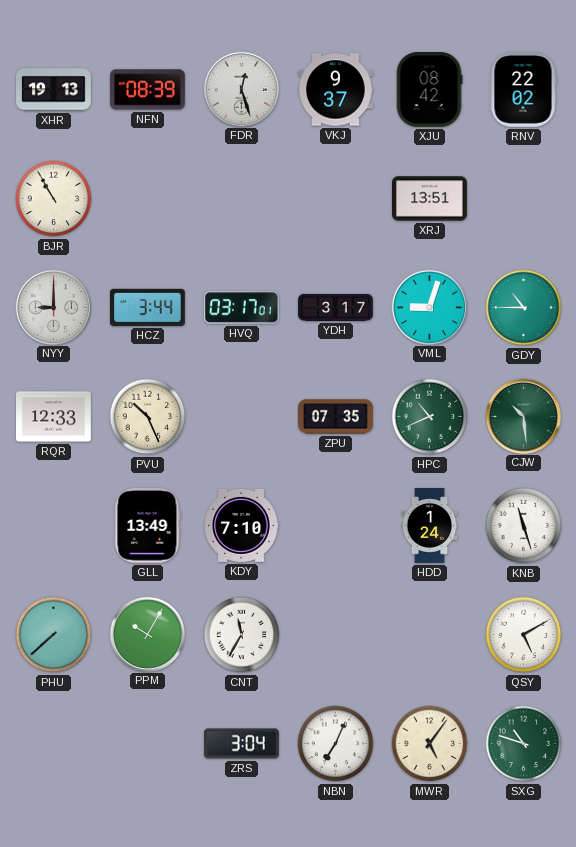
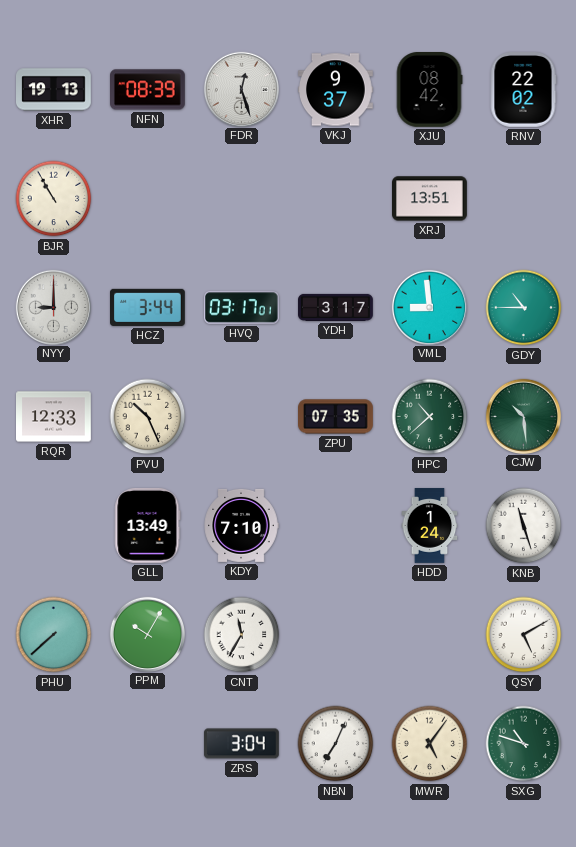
VML: 9:03 -> 8:59 (429, 307)
HPC: 10:41 -> 10:38 (430, 417)
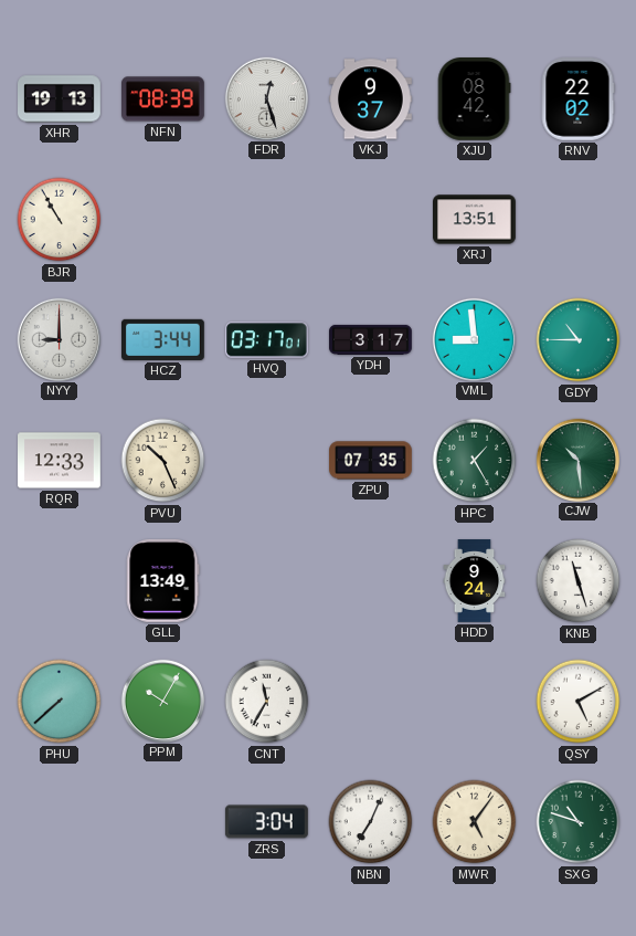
HPC: 10:38 -> 1:25 (475, 461)
KDY: 7:10 -> none (241, 525)
HDD: 1:24 -> 9:24 (475, 581)
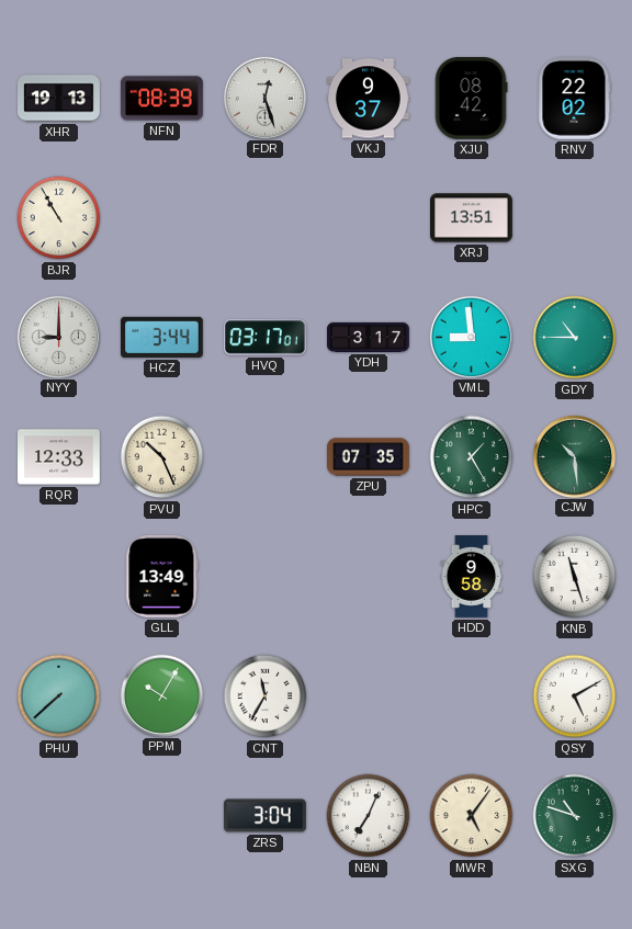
HDD: 9:24 -> 9:58 (472, 577)
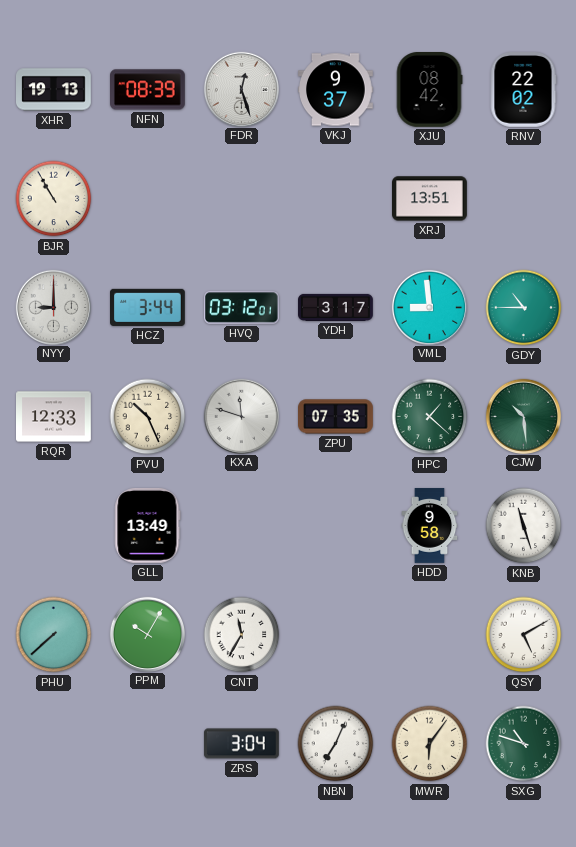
HVQ: 03:17 -> 03:12 (241, 308)
KXA: none -> 11:48 (241, 416)
HPC: 1:25 -> 1:22 (430, 417)
MWR: 5:06 -> 6:06 (430, 744)
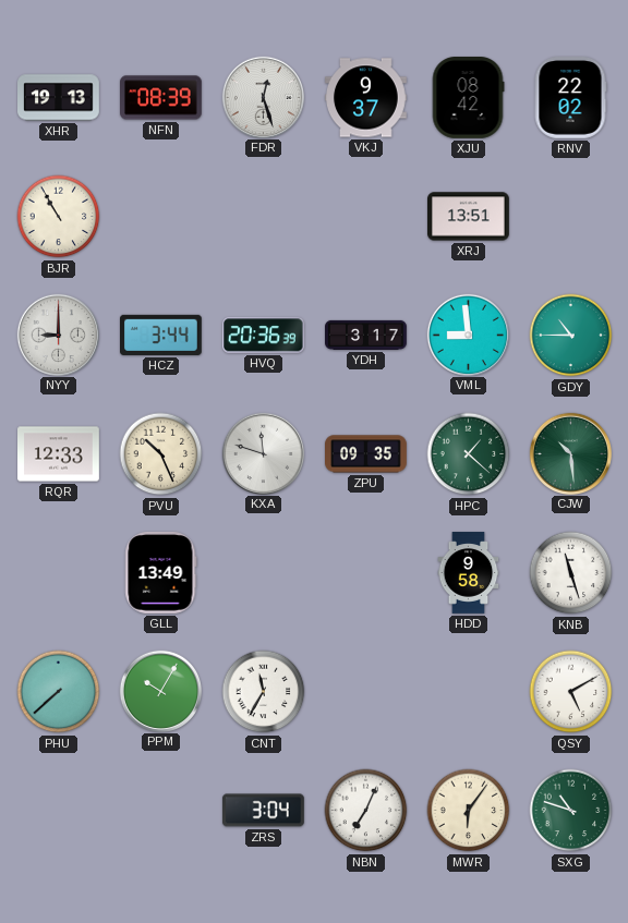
HVQ: 03:12 -> 20:36 (263, 336)
ZPU: 07:35 -> 09:35 (366, 454)
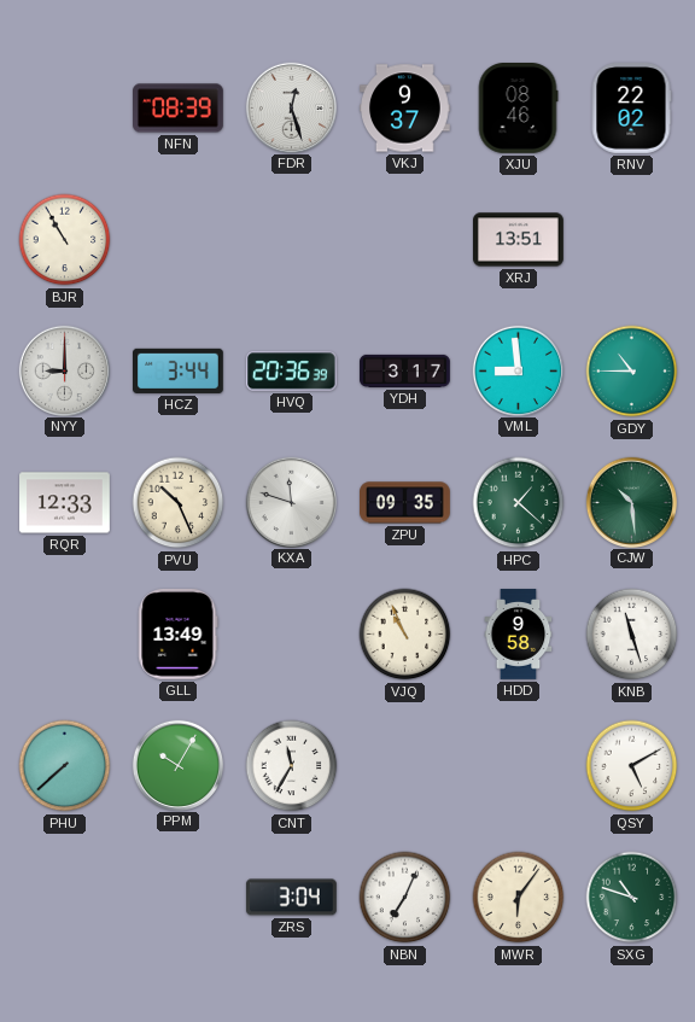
XHR: 19:13 -> none (59, 98)
XJU: 08:42 -> 08:46 (518, 109)
VJQ: none -> 10:56 (405, 635)
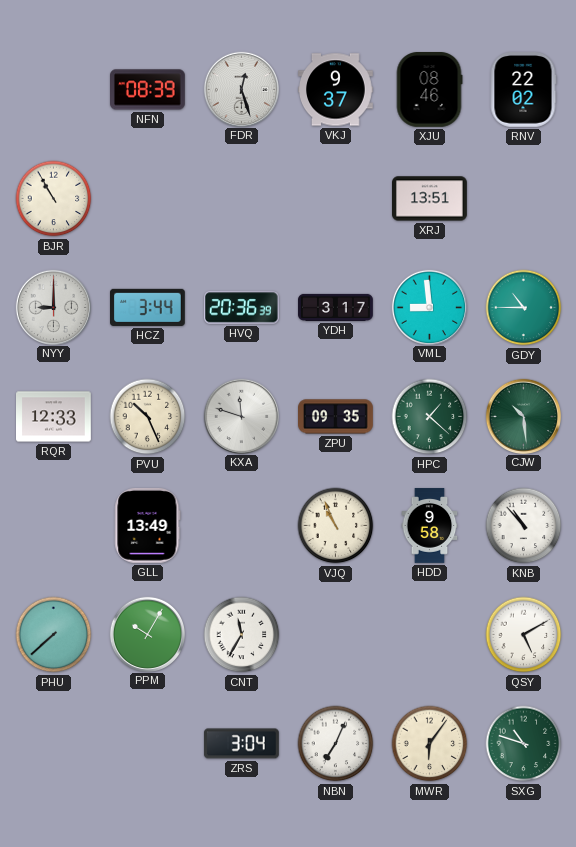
KNB: 11:27 -> 10:53 (524, 526)
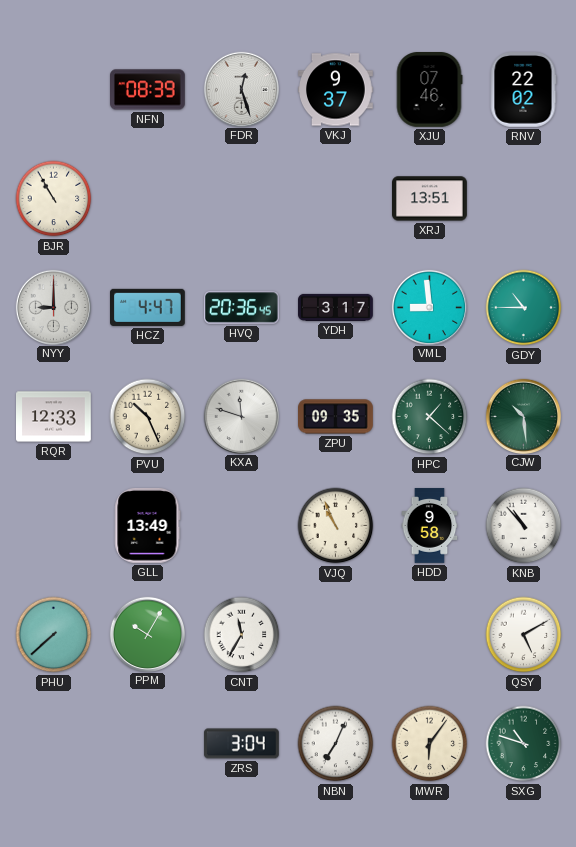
XJU: 08:46 -> 07:46 (429, 90)
HCZ: 3:44 -> 4:47 (148, 307)
HVQ: 20:36:39 -> 20:36:45 (241, 308)
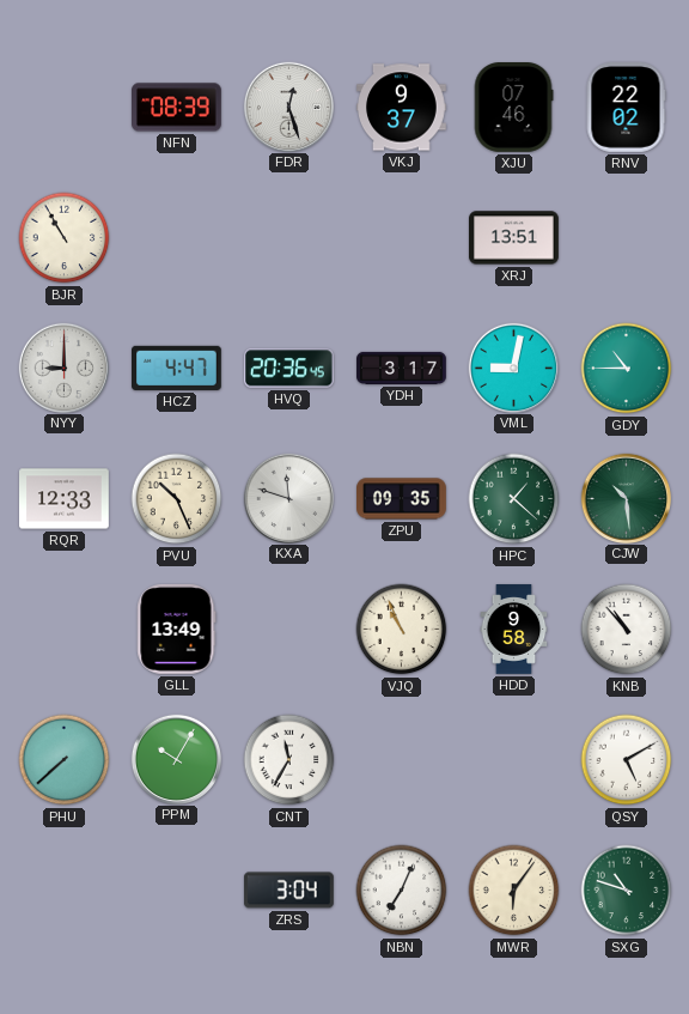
VML: 8:59 -> 9:02 (513, 368)
